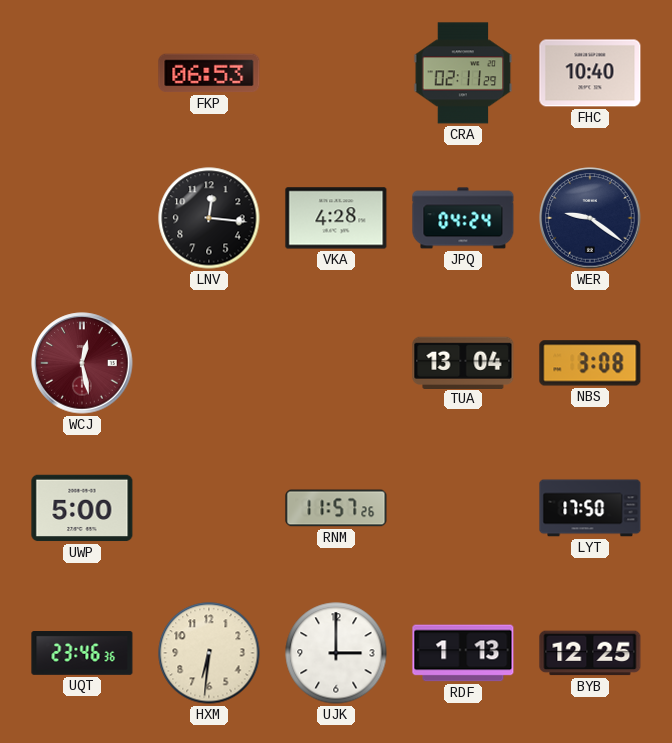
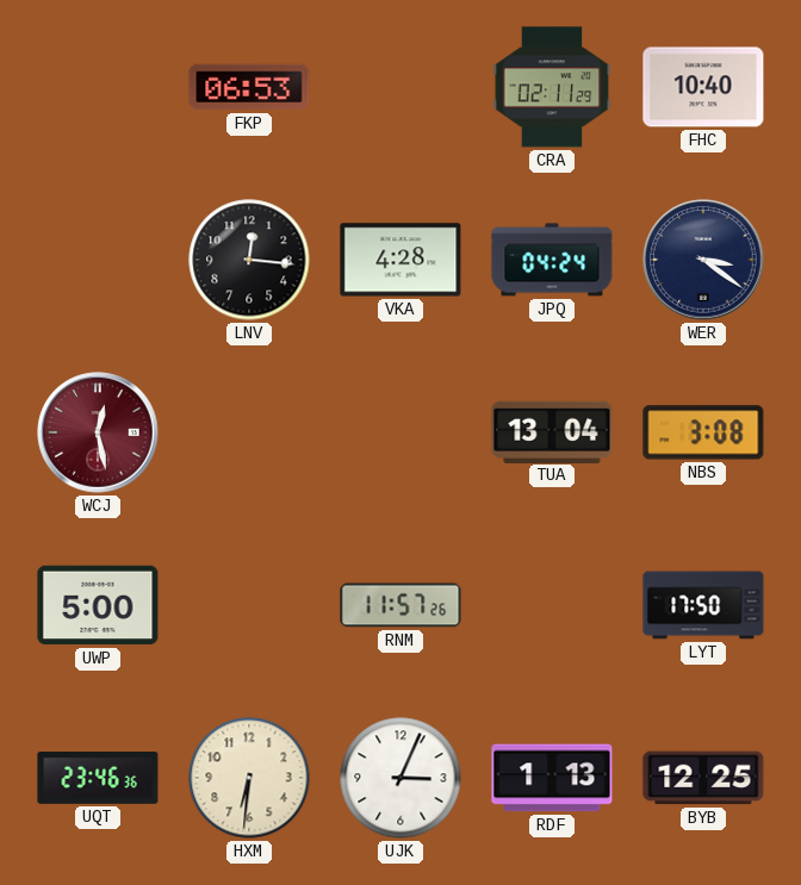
WER: 9:21 -> 3:21 (703, 260)
UJK: 3:00 -> 3:04 (401, 778)
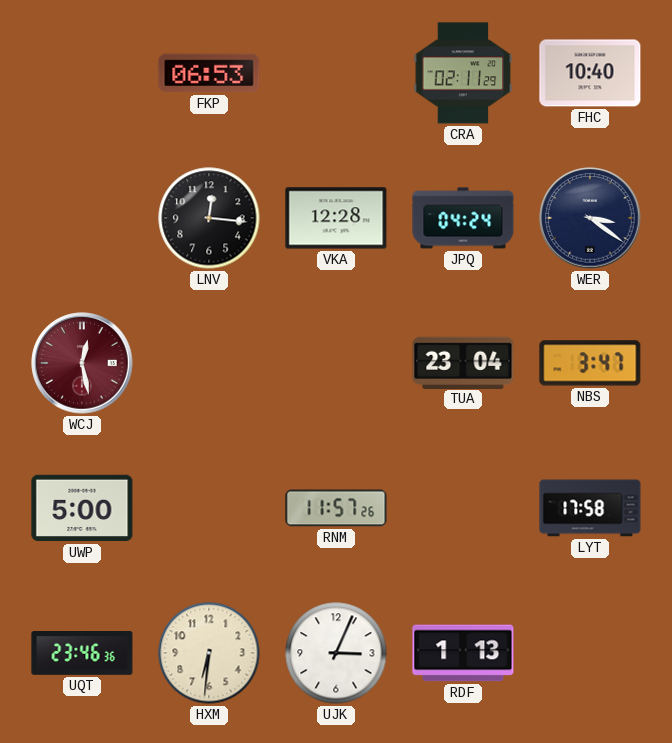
VKA: 4:28 -> 12:28 (336, 218)
TUA: 13:04 -> 23:04 (463, 362)
NBS: 3:08 -> 3:47 (590, 363)
LYT: 17:50 -> 17:58 (590, 508)
BYB: 12:25 -> none (703, 778)
